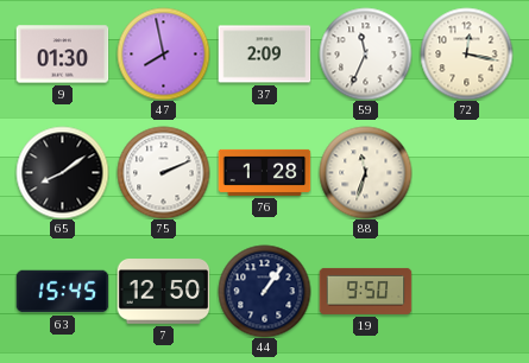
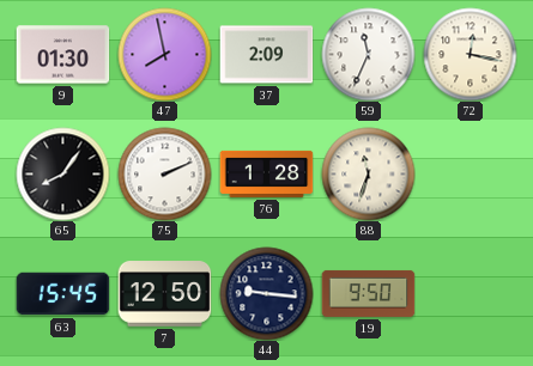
65: 8:09 -> 8:06 (62, 173)
44: 1:06 -> 9:16 (266, 293)
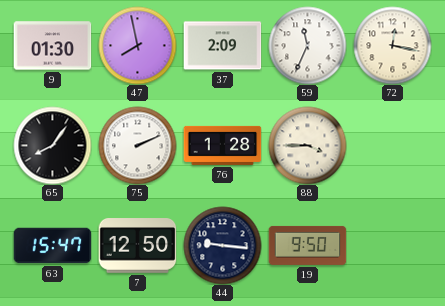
88: 11:33 -> 3:45 (307, 145)
63: 15:45 -> 15:47 (52, 246)
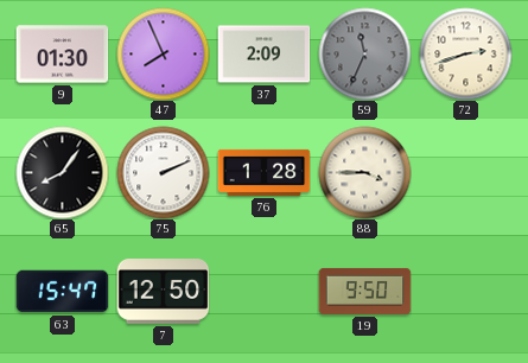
47: 7:58 -> 7:56 (163, 53)
59 dial: white -> grey (364, 53)
72: 12:17 -> 2:42 (465, 53)
44: 9:16 -> none (222, 245)
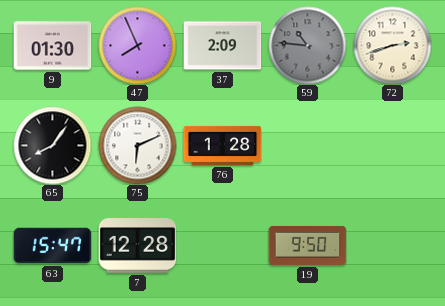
59: 11:34 -> 10:46 (307, 45)
75: 2:11 -> 6:11 (137, 145)
88: 3:45 -> none (364, 172)
7: 12:50 -> 12:28 (137, 246)
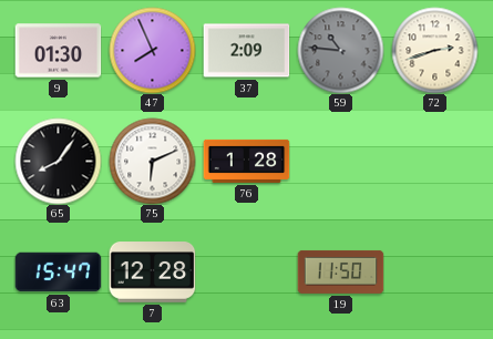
19: 9:50 -> 11:50 (340, 271)
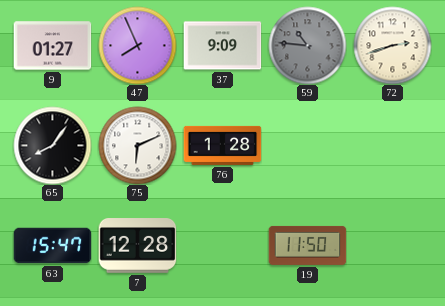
9: 01:30 -> 01:27 (52, 46)
37: 2:09 -> 9:09 (222, 46)
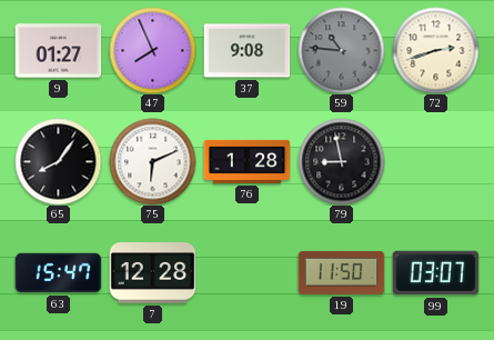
37: 9:09 -> 9:08 (246, 51)
79: none -> 8:58 (341, 161)
99: none -> 03:07 (435, 273)
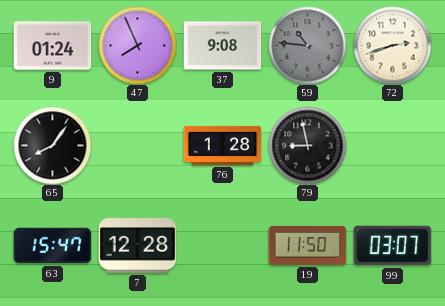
9: 01:27 -> 01:24 (52, 46)
75: 6:11 -> none (152, 161)
